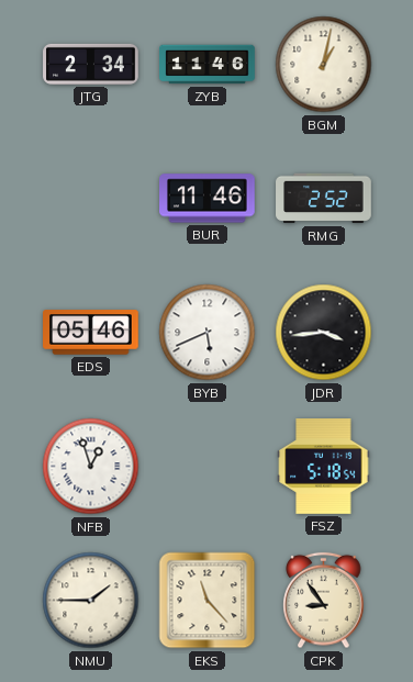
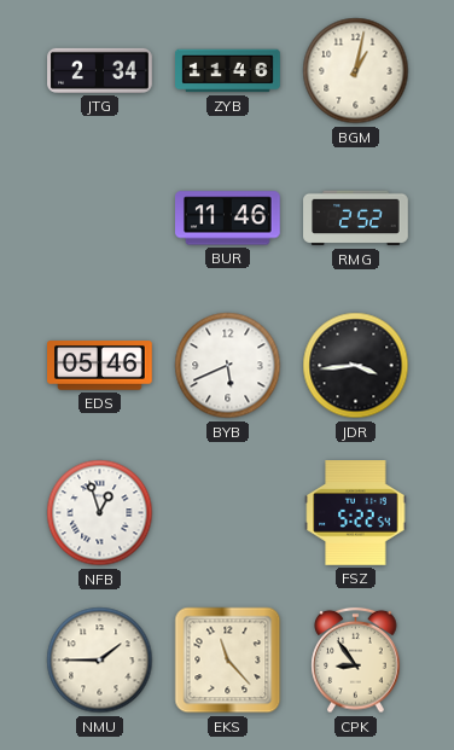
FSZ: 5:18 -> 5:22 (356, 513)
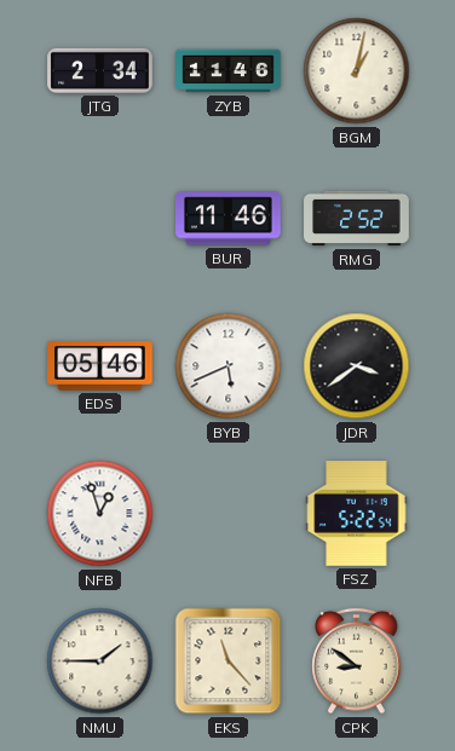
JDR: 3:44 -> 3:39 (357, 366)
CPK: 8:54 -> 8:51 (357, 662)
